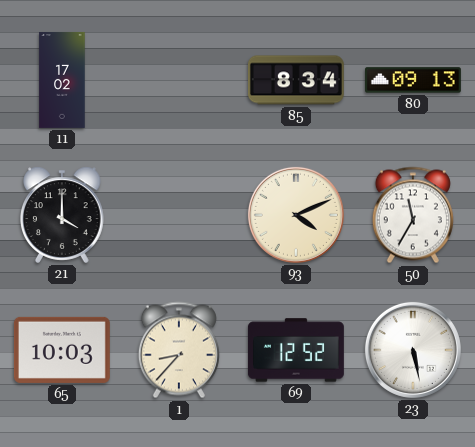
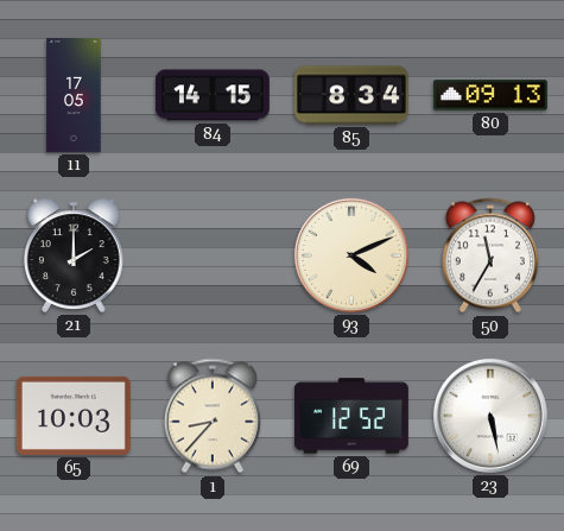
11: 17:02 -> 17:05 (74, 95)
84: none -> 14:15 (213, 95)
21: 4:00 -> 2:00 (74, 255)
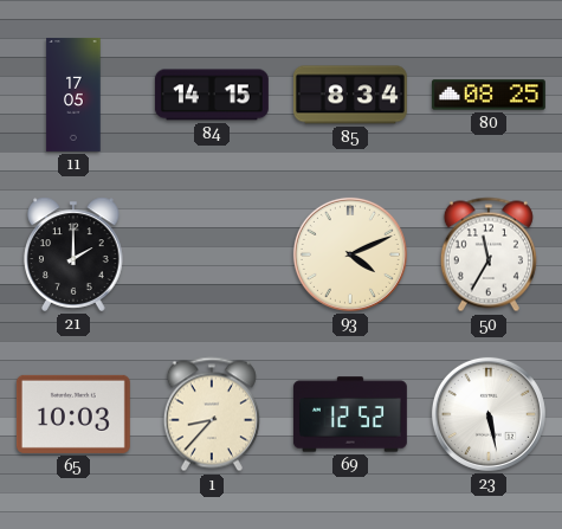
80: 09:13 -> 08:25 (489, 95)
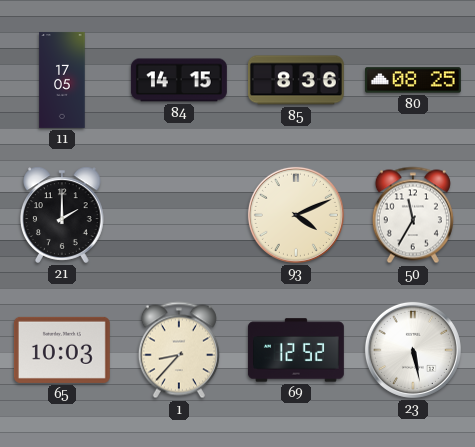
85: 8:34 -> 8:36 (296, 80)
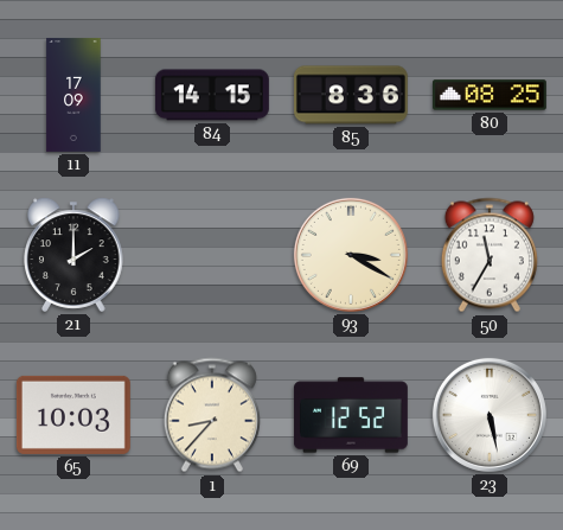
11: 17:05 -> 17:09 (73, 95)
93: 4:11 -> 3:20 (351, 255)
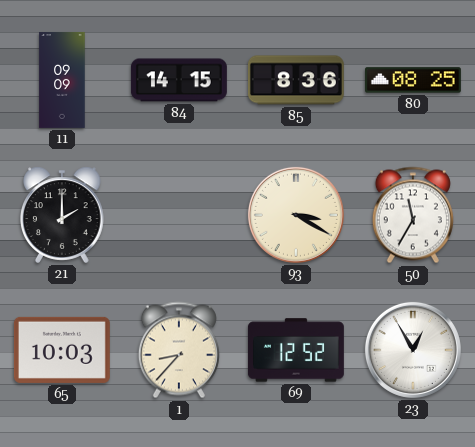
11: 17:09 -> 09:09 (62, 80)
23: 5:28 -> 12:55 (413, 350)
